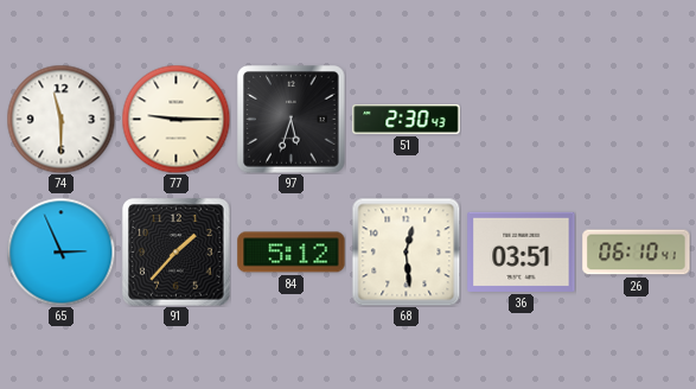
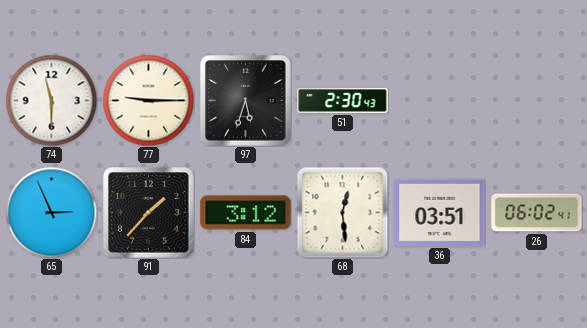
84: 5:12 -> 3:12 (246, 213)
26: 06:10 -> 06:02 (537, 213)
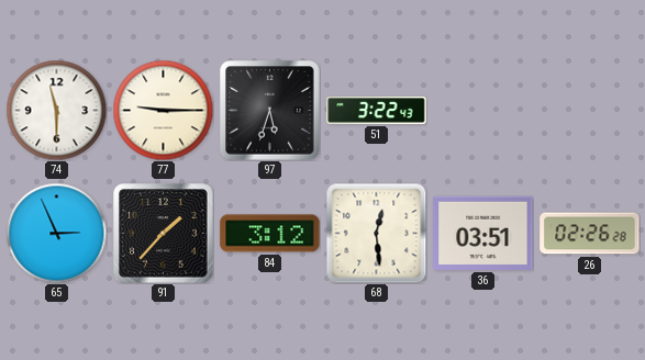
51: 2:30 -> 3:22 (377, 111)
26: 06:02 -> 02:26 (590, 234)
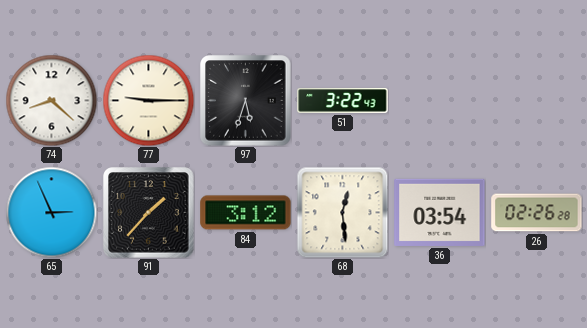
74: 11:30 -> 8:22 (51, 100)
36: 03:51 -> 03:54 (440, 212)
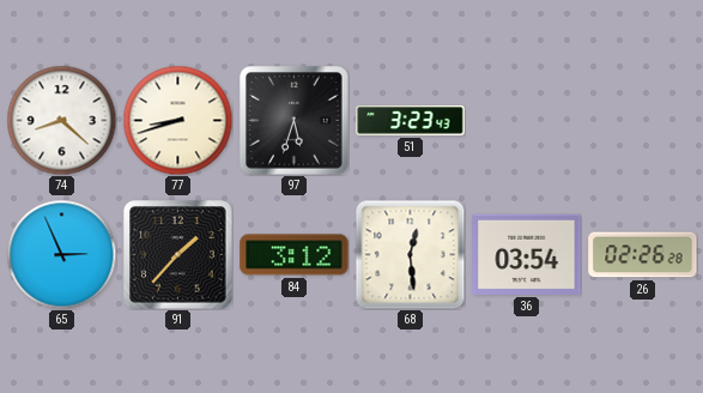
77: 9:15 -> 8:42 (177, 120)
51: 3:22 -> 3:23 (411, 121)
